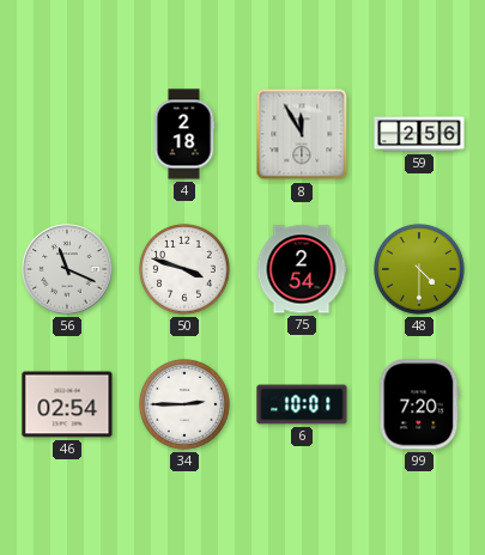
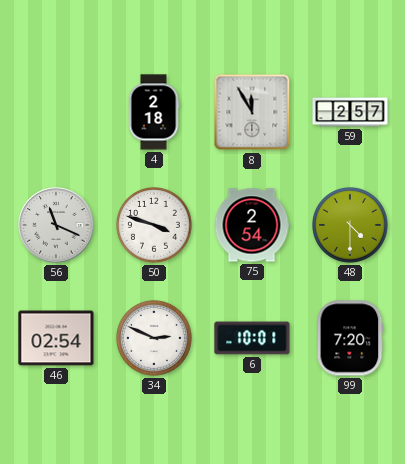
59: 2:56 -> 2:57 (350, 112)
34: 2:45 -> 2:49 (155, 339)
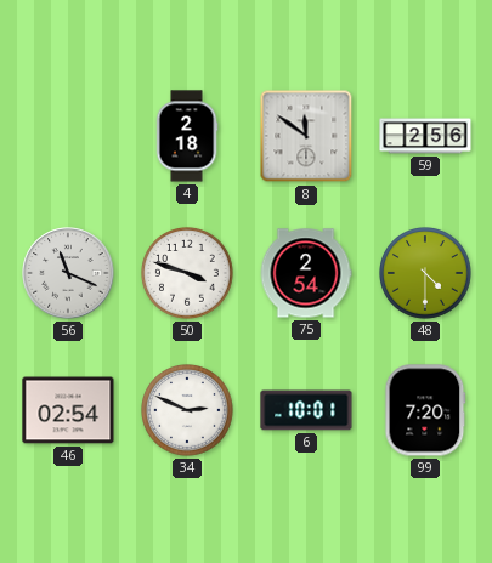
8: 11:55 -> 11:51 (306, 136)
59: 2:57 -> 2:56 (425, 136)
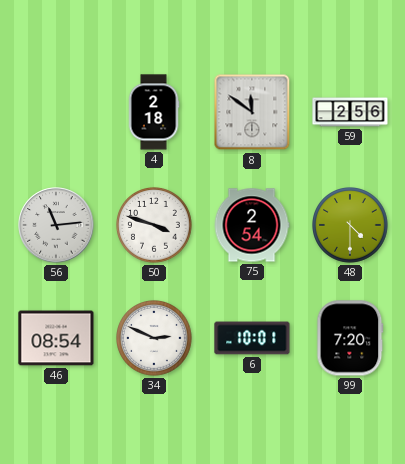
56: 11:19 -> 11:14 (56, 225)
46: 02:54 -> 08:54 (56, 338)
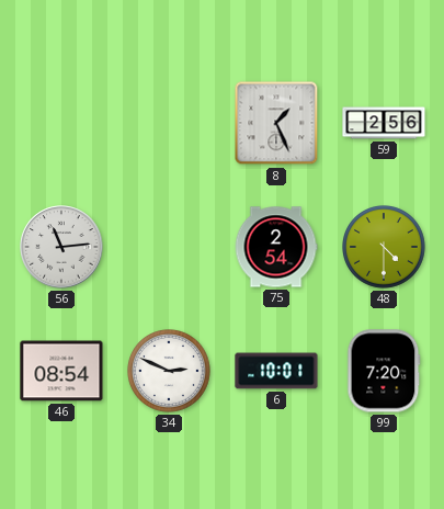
4: 2:18 -> none (154, 112)
8: 11:51 -> 1:26 (276, 123)
50: 3:48 -> none (155, 226)
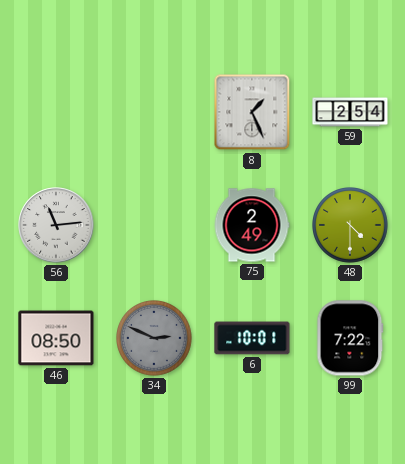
59: 2:56 -> 2:54 (350, 112)
75: 2:54 -> 2:49 (252, 225)
46: 08:54 -> 08:50 (56, 338)
34 dial: white -> grey (155, 339)
99: 7:20 -> 7:22 (350, 338)
